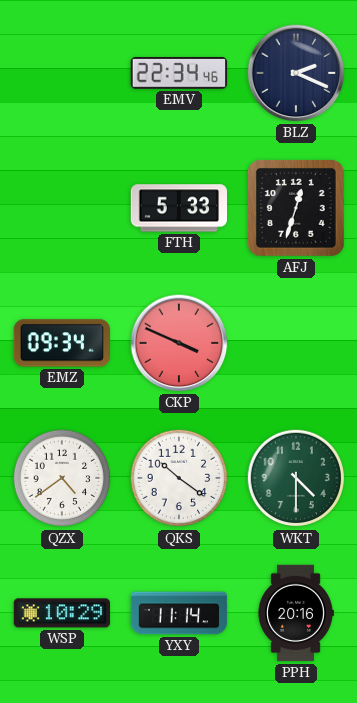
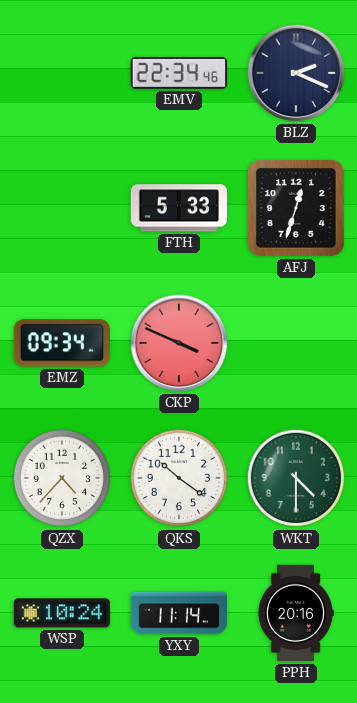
QZX: 4:39 -> 4:37 (62, 478)
WSP: 10:29 -> 10:24 (61, 613)
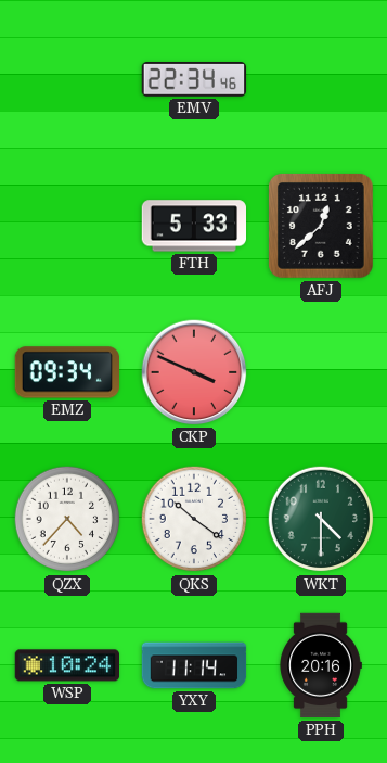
BLZ: 2:19 -> none (296, 73)
AFJ: 12:33 -> 12:38 (322, 227)
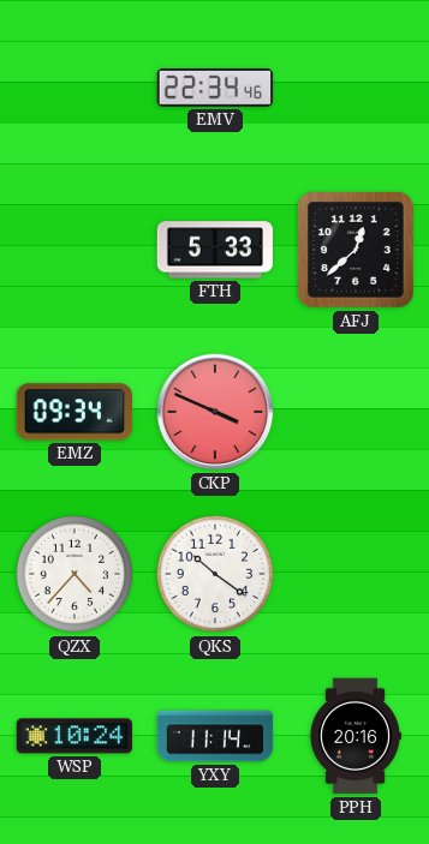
WKT: 4:30 -> none (321, 519)
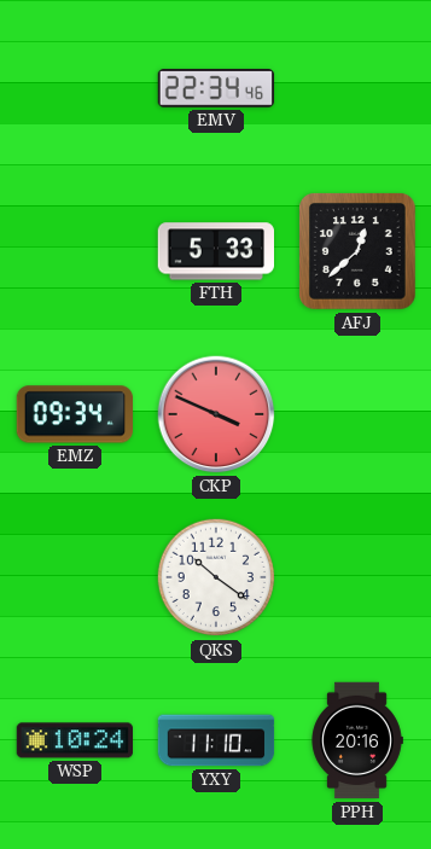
QZX: 4:37 -> none (75, 574)
YXY: 11:14 -> 11:10 (216, 740)
